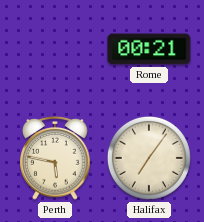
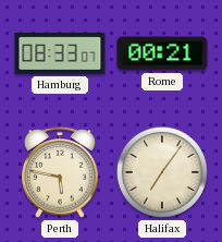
Hamburg: none -> 08:33 (60, 53)
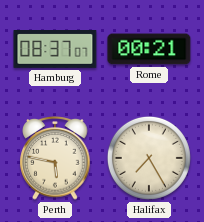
Hamburg: 08:33 -> 08:37 (55, 49)
Halifax: 7:06 -> 7:25 (149, 158)
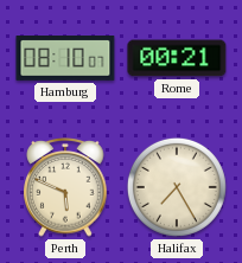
Hamburg: 08:37 -> 08:10 (65, 58)
Perth: 5:47 -> 5:49 (65, 187)
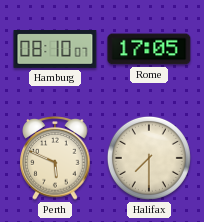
Rome: 00:21 -> 17:05 (149, 49)
Halifax: 7:25 -> 7:30 (149, 158)
